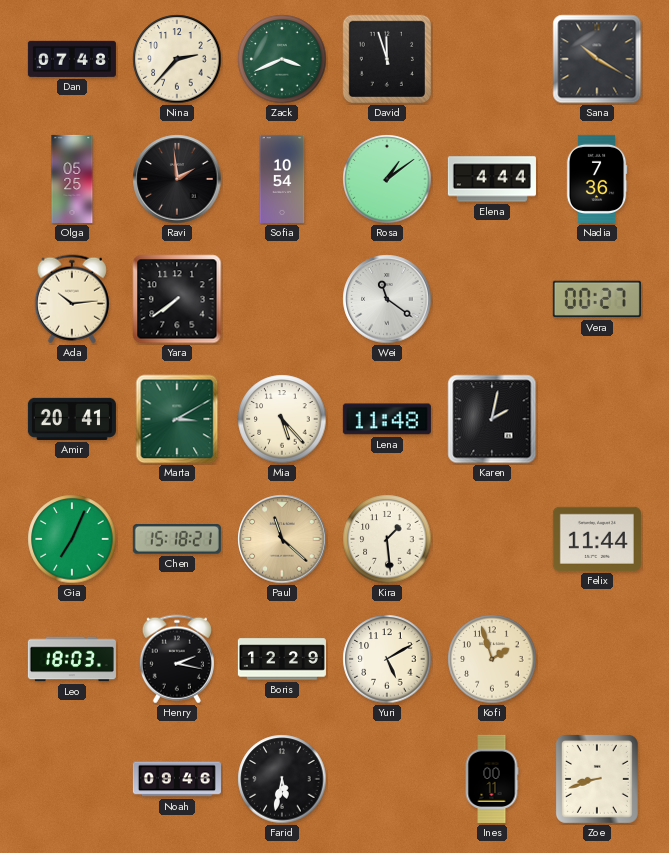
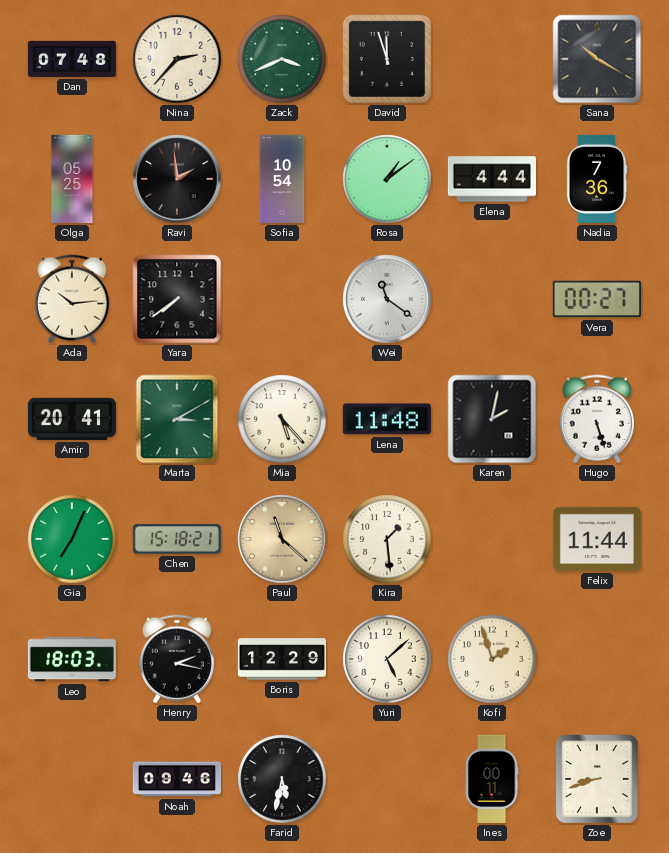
Hugo: none -> 5:27 (597, 419)
Yuri: 5:10 -> 5:08 (387, 659)
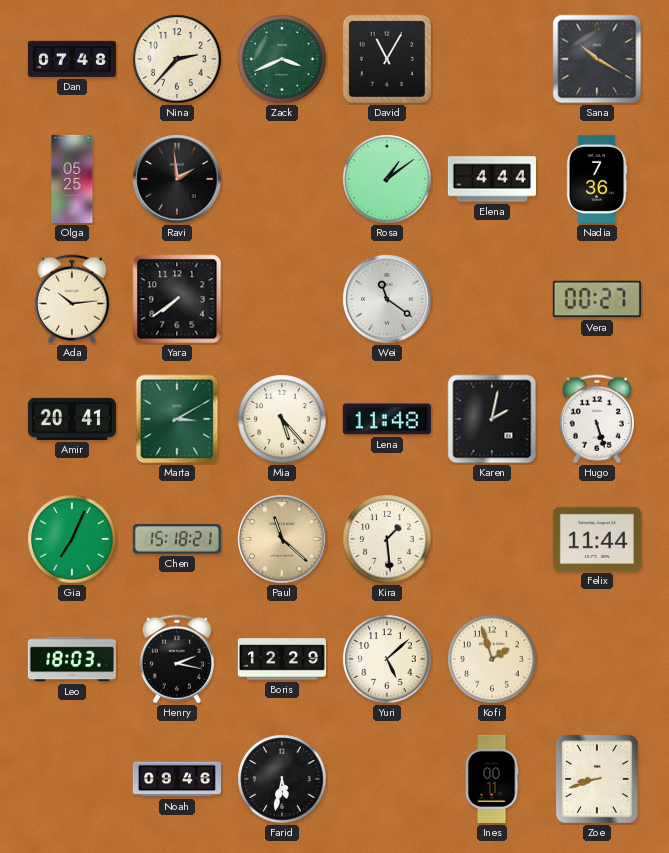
David: 11:57 -> 11:05 (387, 59)
Sofia: 10:54 -> none (282, 179)
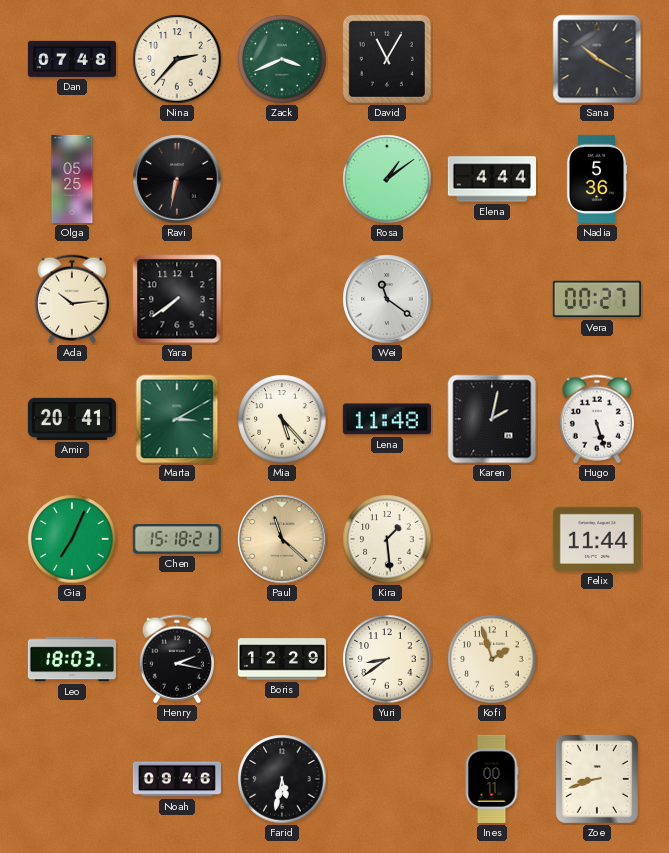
Ravi: 1:59 -> 6:32 (177, 179)
Nadia: 7:36 -> 5:36 (597, 179)
Yuri: 5:08 -> 8:39 (387, 659)
